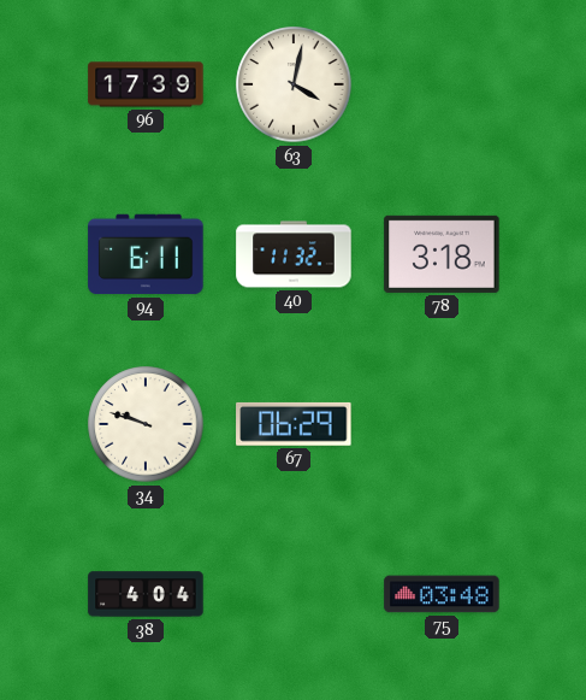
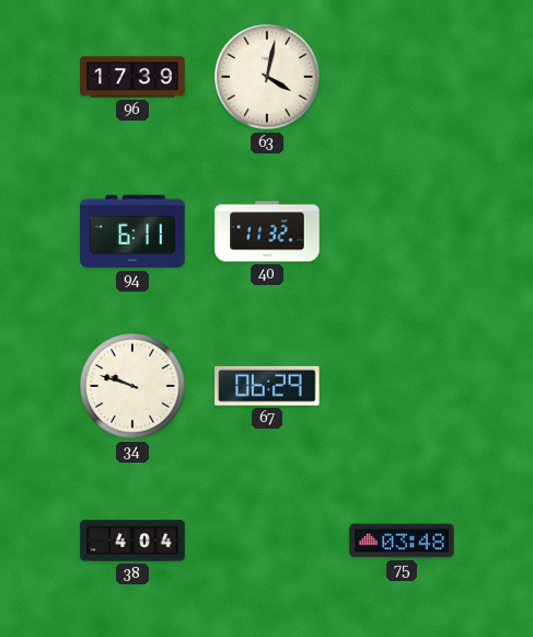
78: 3:18 -> none (442, 254)
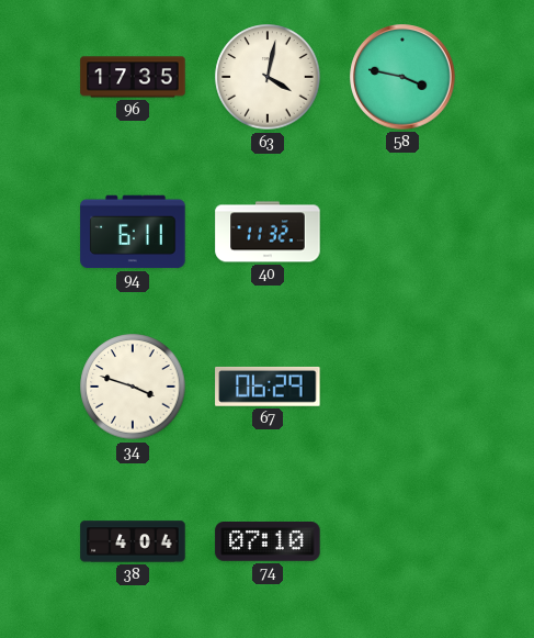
96: 17:39 -> 17:35 (133, 77)
58: none -> 3:47 (402, 77)
34: 9:48 -> 3:48 (133, 387)
74: none -> 07:10 (268, 541)
75: 03:48 -> none (402, 541)
